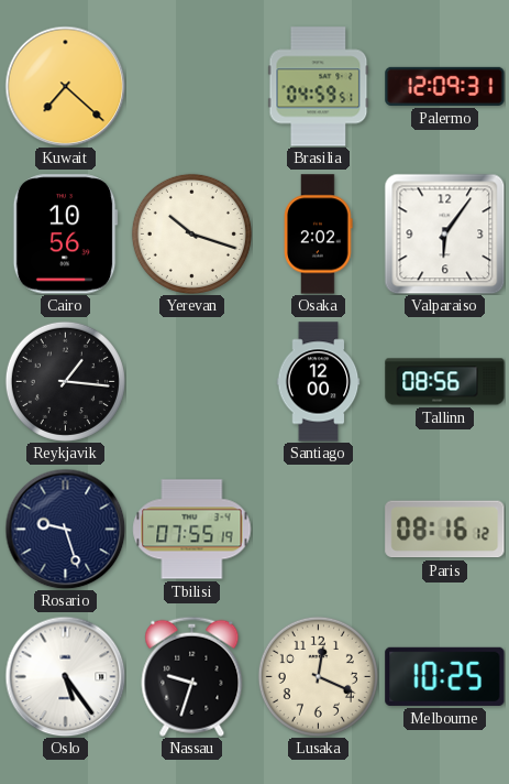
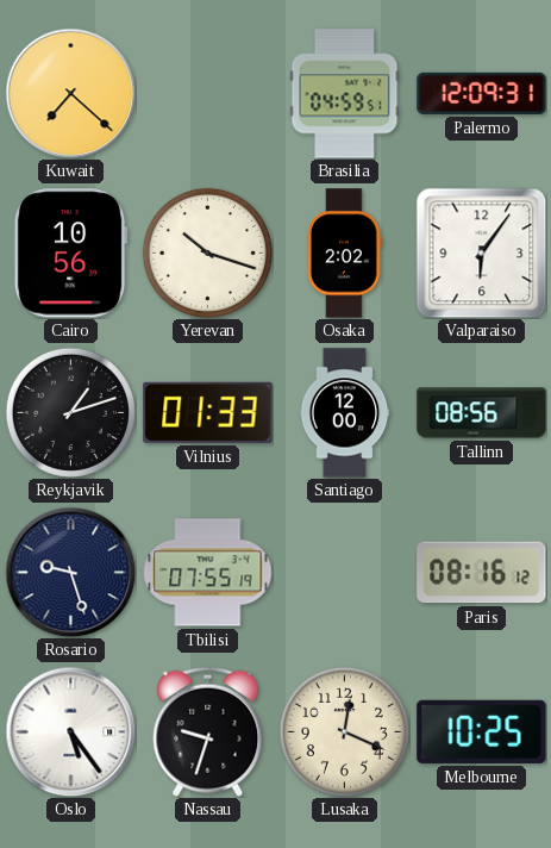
Reykjavik: 1:16 -> 1:12 (70, 412)
Vilnius: none -> 01:33 (208, 412)
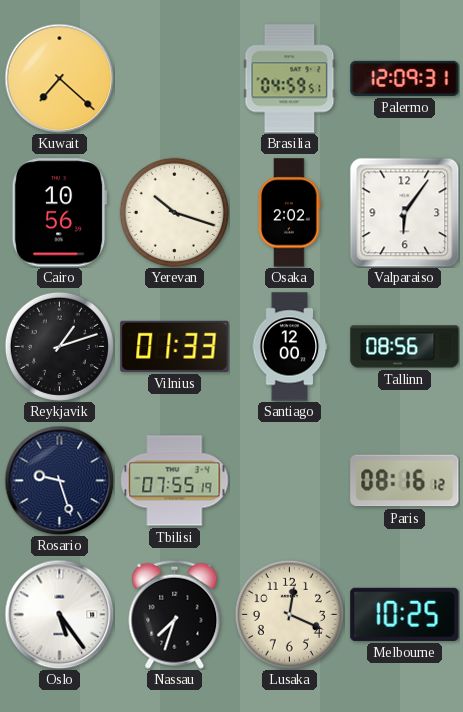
Nassau: 9:33 -> 7:33 (175, 614)
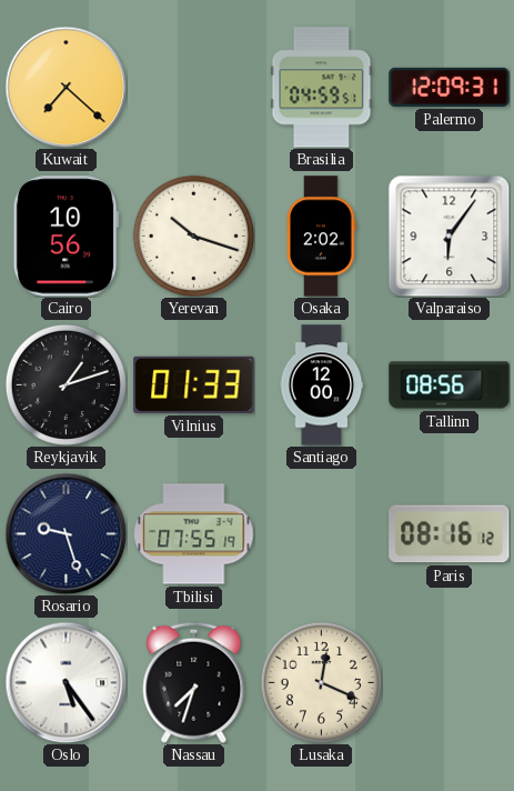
Melbourne: 10:25 -> none (405, 614)
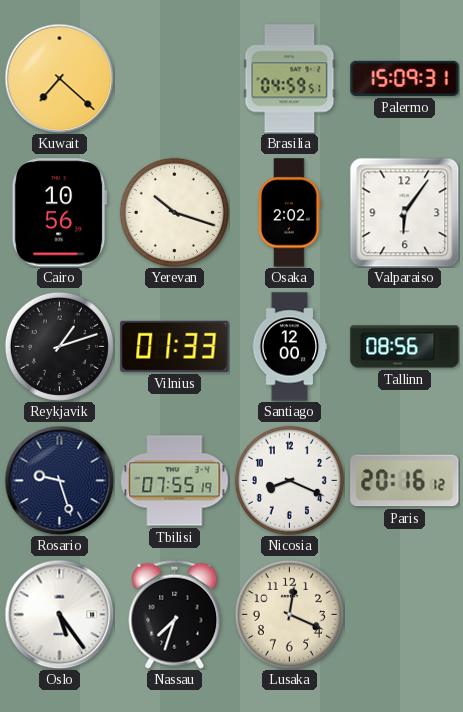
Palermo: 12:09 -> 15:09 (405, 78)
Nicosia: none -> 8:19 (289, 480)
Paris: 08:16 -> 20:16 (405, 481)
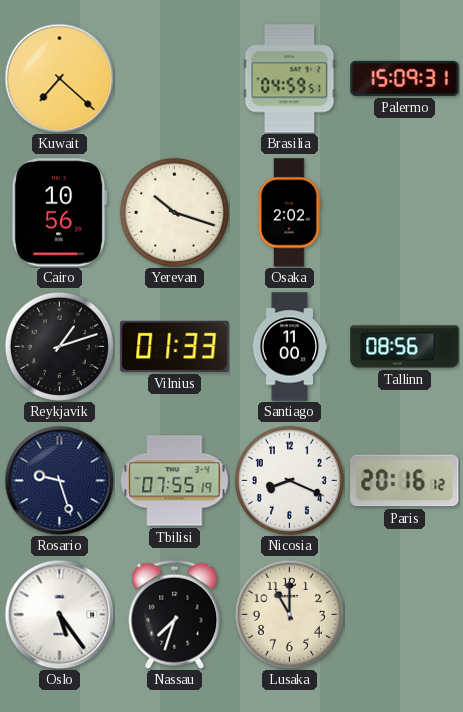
Valparaiso: 6:06 -> none (404, 212)
Santiago: 12:00 -> 11:00 (290, 347)
Lusaka: 12:19 -> 11:00 (289, 614)
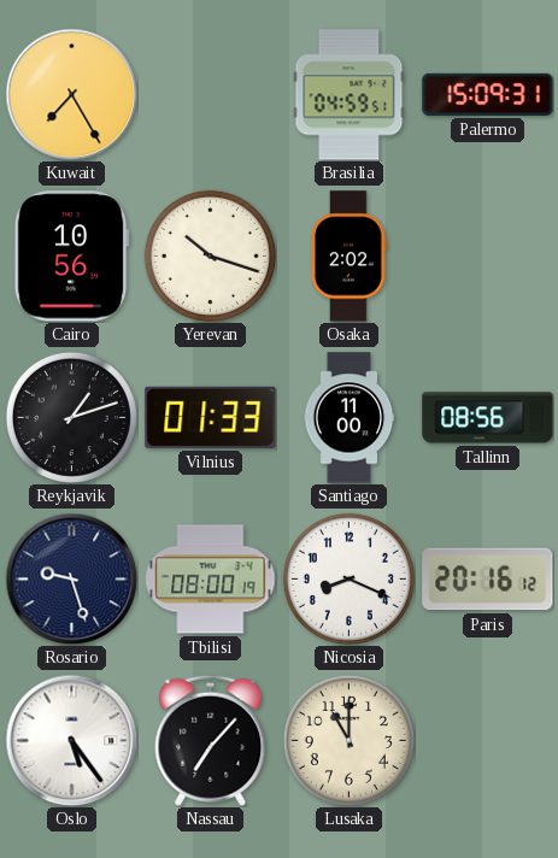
Kuwait: 7:22 -> 7:25 (71, 94)
Tbilisi: 07:55 -> 08:00 (211, 580)
Nassau: 7:33 -> 7:07 (211, 740)
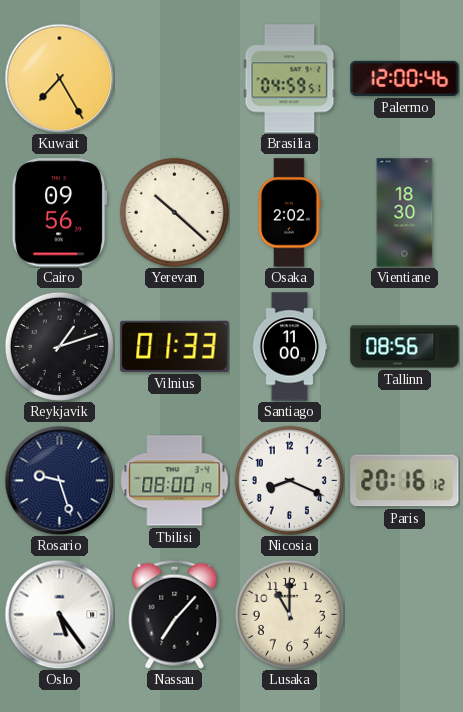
Palermo: 15:09 -> 12:00 (405, 78)
Cairo: 10:56 -> 09:56 (59, 213)
Yerevan: 10:18 -> 10:22 (174, 212)
Vientiane: none -> 18:30 (405, 213)
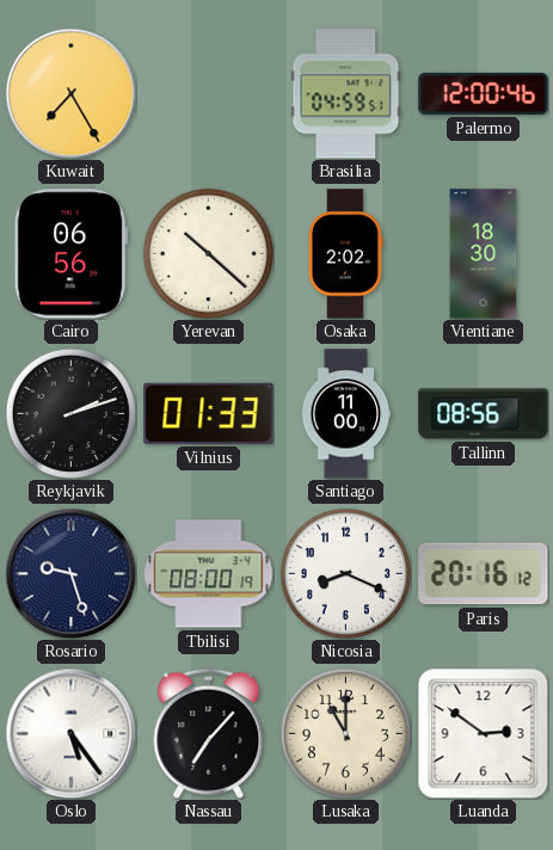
Cairo: 09:56 -> 06:56 (70, 254)
Reykjavik: 1:12 -> 2:12 (70, 413)
Luanda: none -> 2:51 (483, 733)
